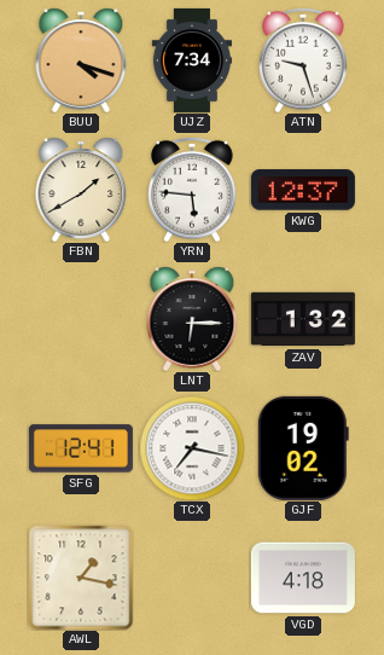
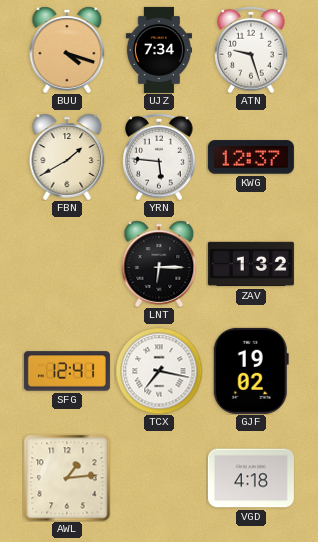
AWL: 1:17 -> 1:14 (67, 478)
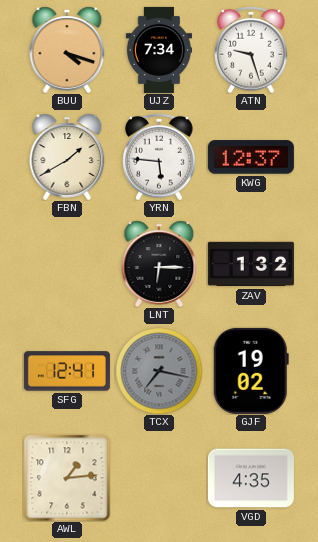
TCX dial: white -> grey (159, 371)
VGD: 4:18 -> 4:35 (251, 478)
